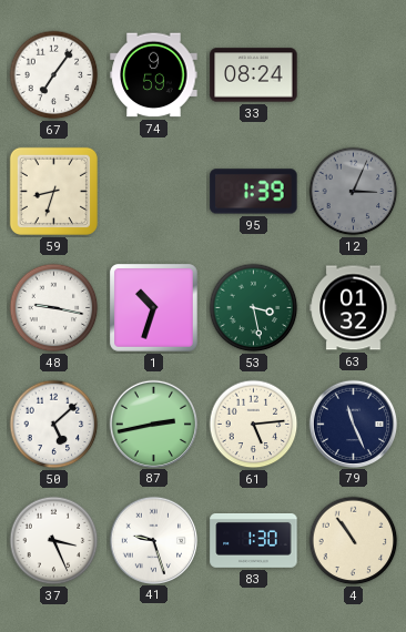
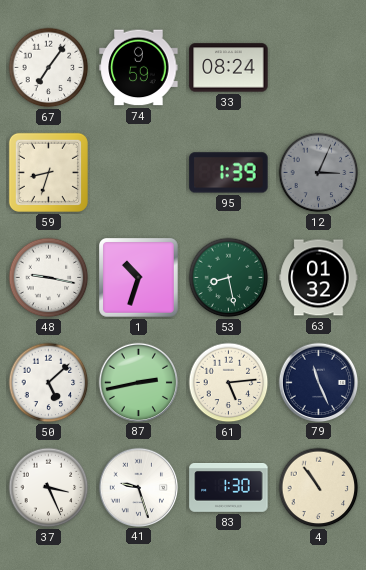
53: 3:28 -> 8:28 (229, 278)
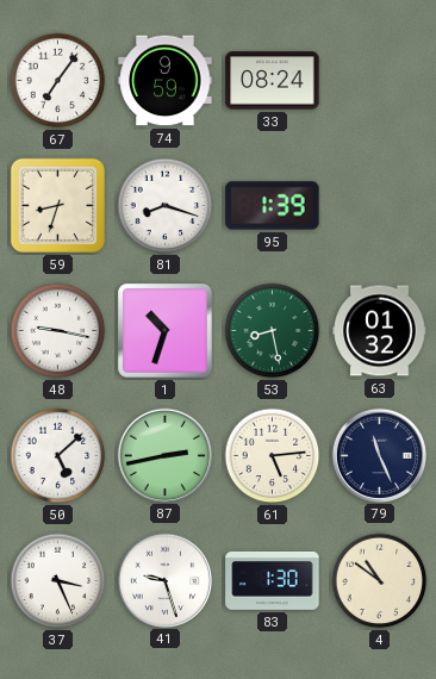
81: none -> 8:18 (166, 206)
12: 3:04 -> none (319, 173)
4: 10:54 -> 10:51 (380, 581)
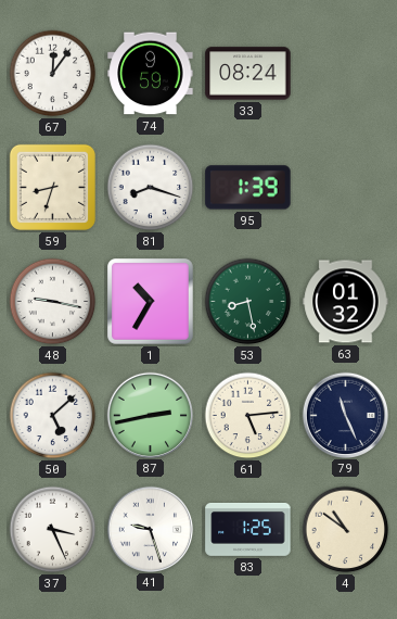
67: 7:06 -> 12:06 (53, 74)
1: 10:33 -> 10:35 (151, 302)
83: 1:30 -> 1:25 (248, 530)
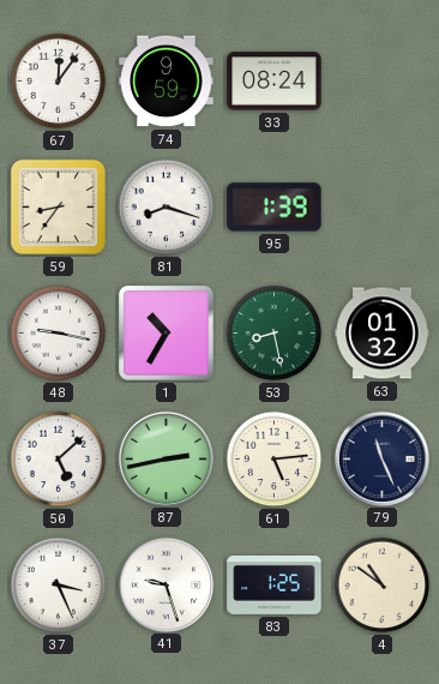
59: 8:33 -> 8:36 (58, 206)
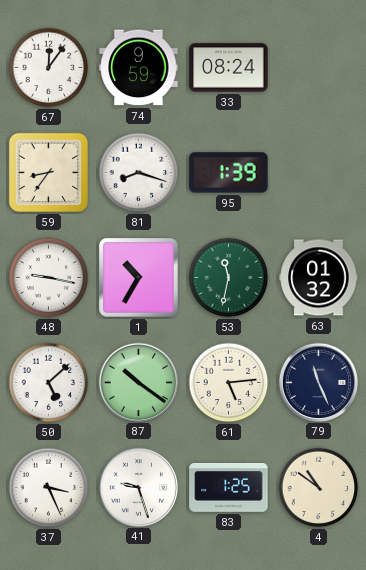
53: 8:28 -> 11:32 (229, 278)
87: 2:43 -> 10:21 (138, 382)
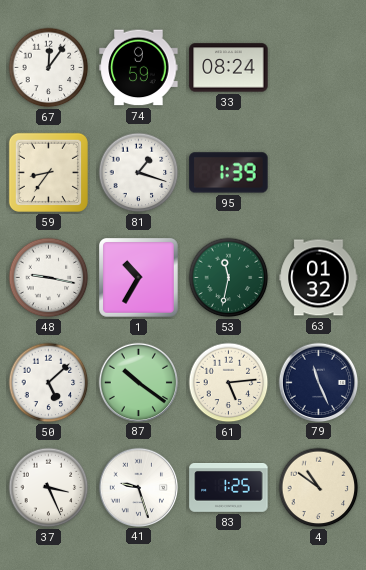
81: 8:18 -> 1:18 (139, 173)
